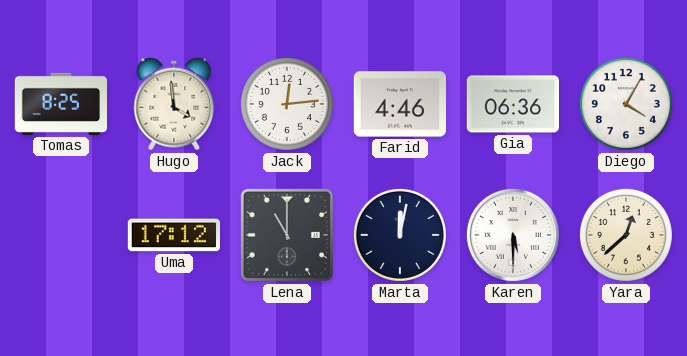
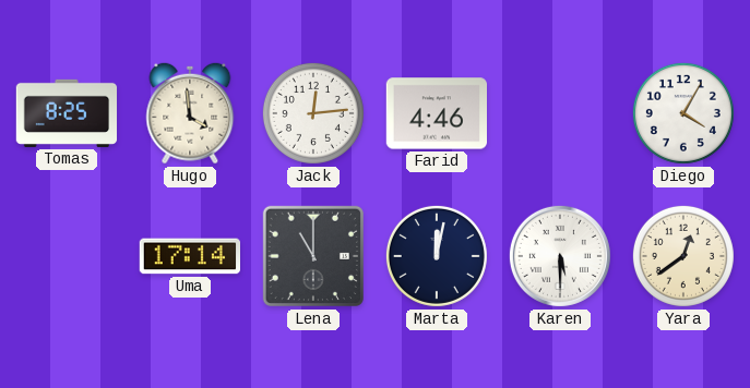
Gia: 06:36 -> none (512, 104)
Uma: 17:12 -> 17:14 (189, 256)
Yara: 12:38 -> 12:39 (683, 256)
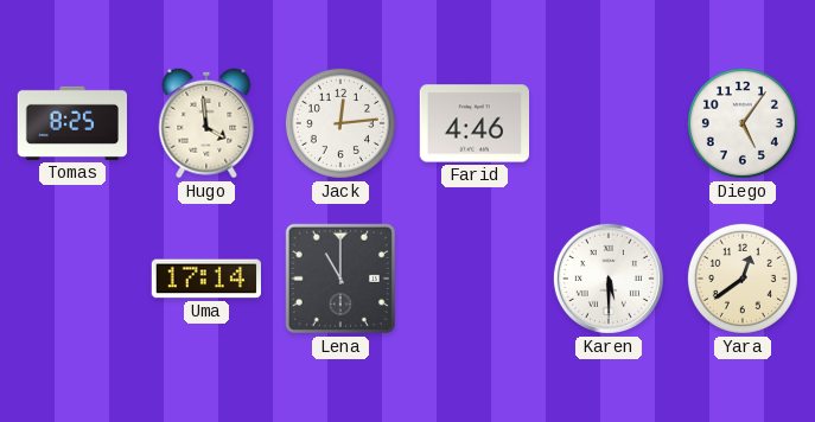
Diego: 4:05 -> 5:06 (743, 123)
Marta: 12:02 -> none (437, 256)
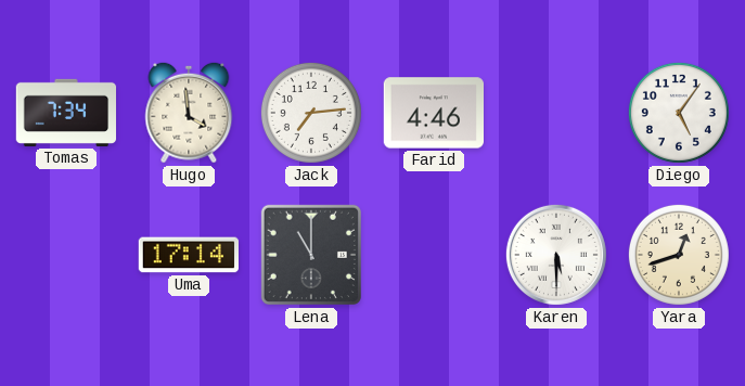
Tomas: 8:25 -> 7:34 (66, 113)
Jack: 12:14 -> 7:14 (311, 113)
Yara: 12:39 -> 12:42 (679, 255)
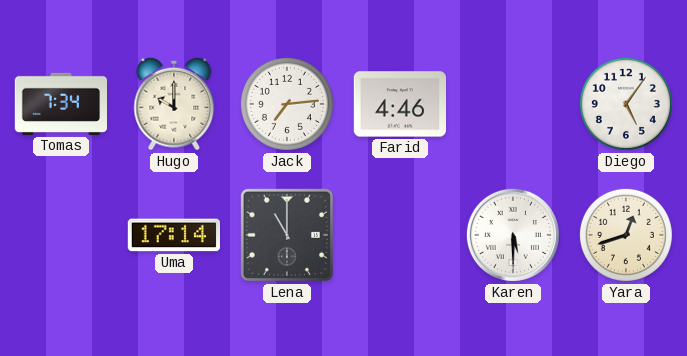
Hugo: 3:59 -> 10:00 (174, 104)
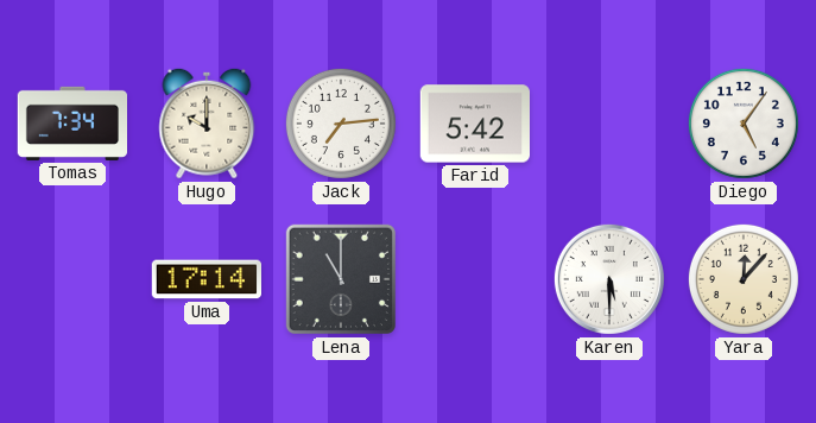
Farid: 4:46 -> 5:42 (474, 124)
Yara: 12:42 -> 12:07 (744, 279)
